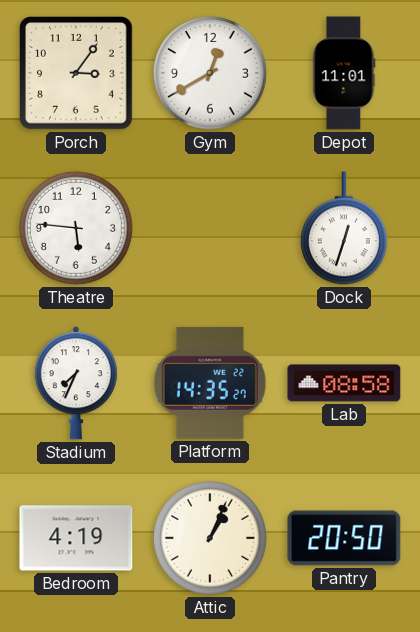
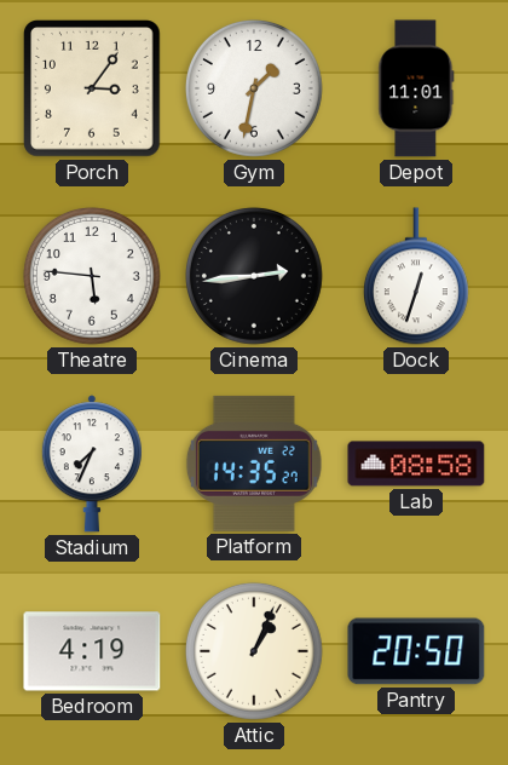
Gym: 12:40 -> 1:32 (254, 88)
Cinema: none -> 2:44 (254, 276)
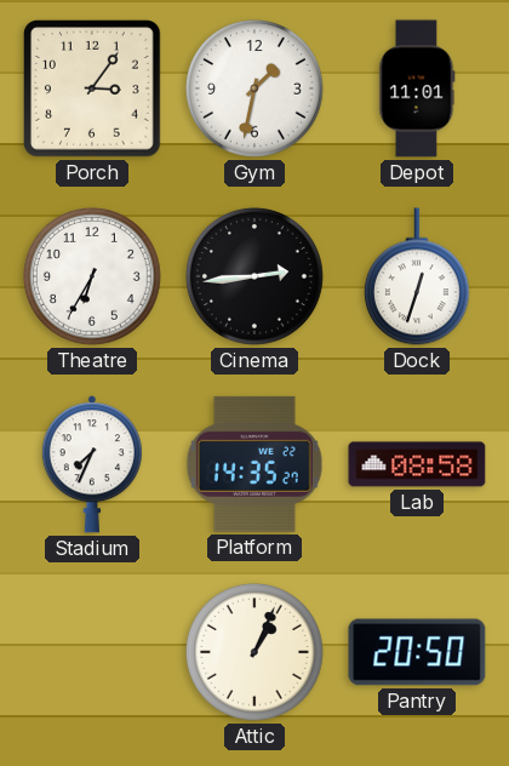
Theatre: 5:46 -> 6:35 (92, 276)
Bedroom: 4:19 -> none (92, 651)
